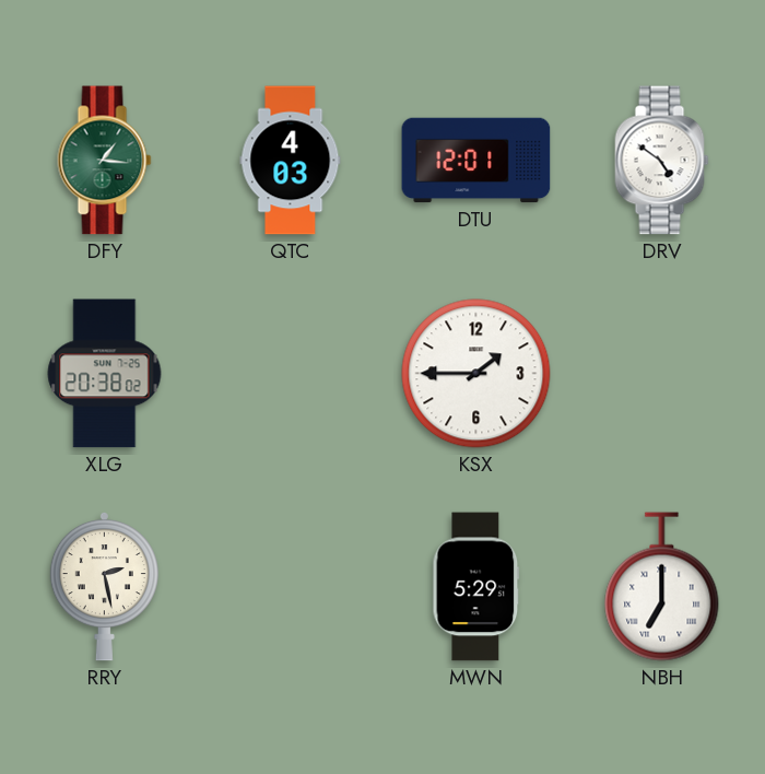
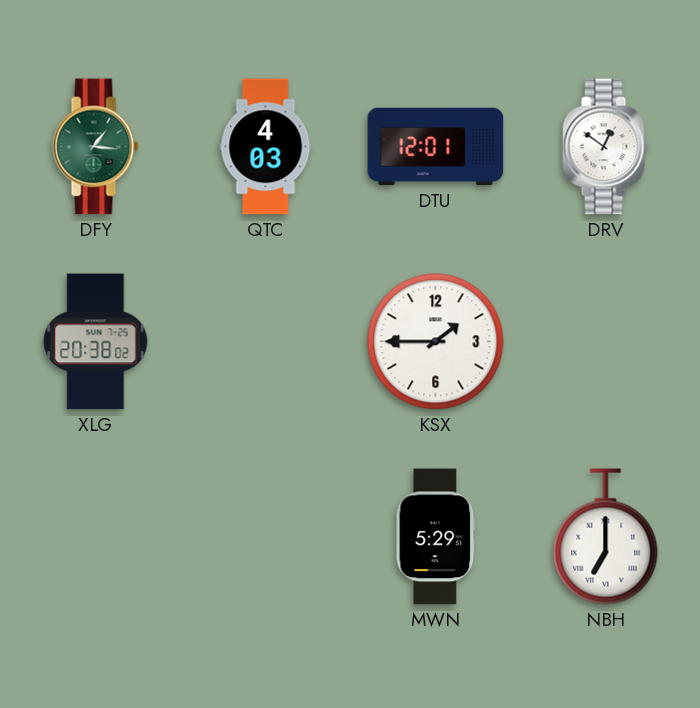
DRV: 4:51 -> 12:51 (606, 147)
RRY: 2:28 -> none (104, 586)
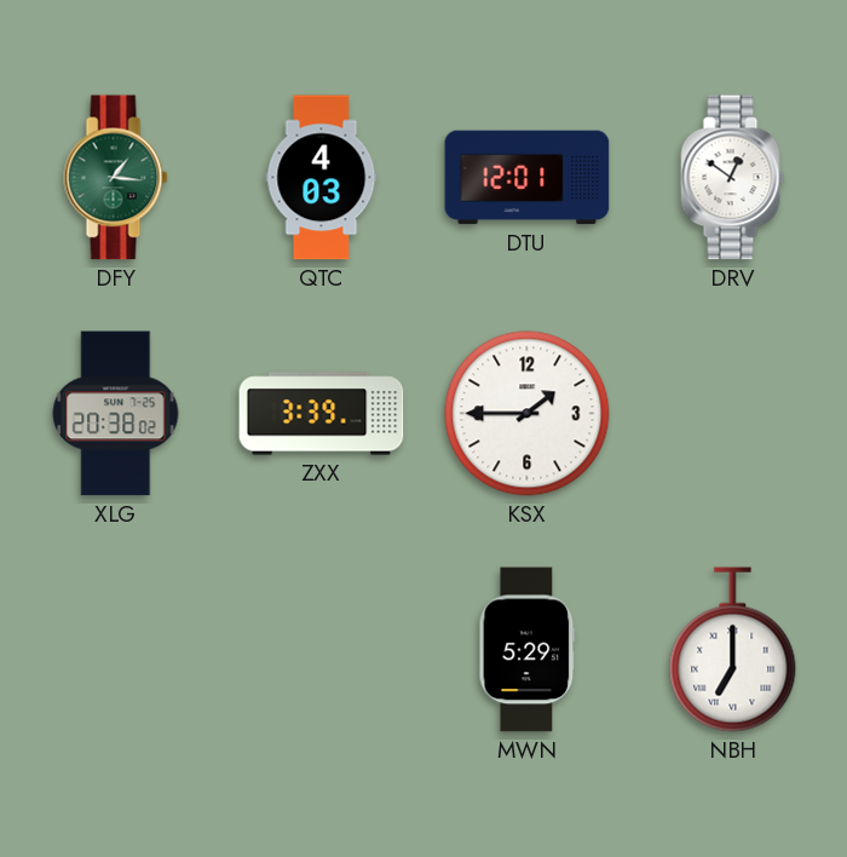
ZXX: none -> 3:39 (322, 414)
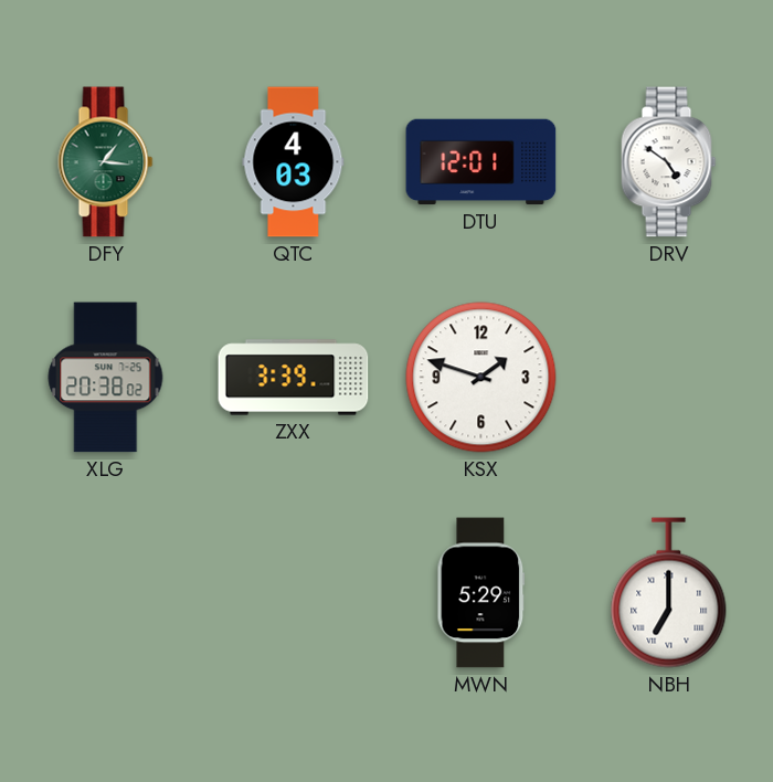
DRV: 12:51 -> 4:51 (669, 162)
KSX: 1:45 -> 1:48 (481, 378)
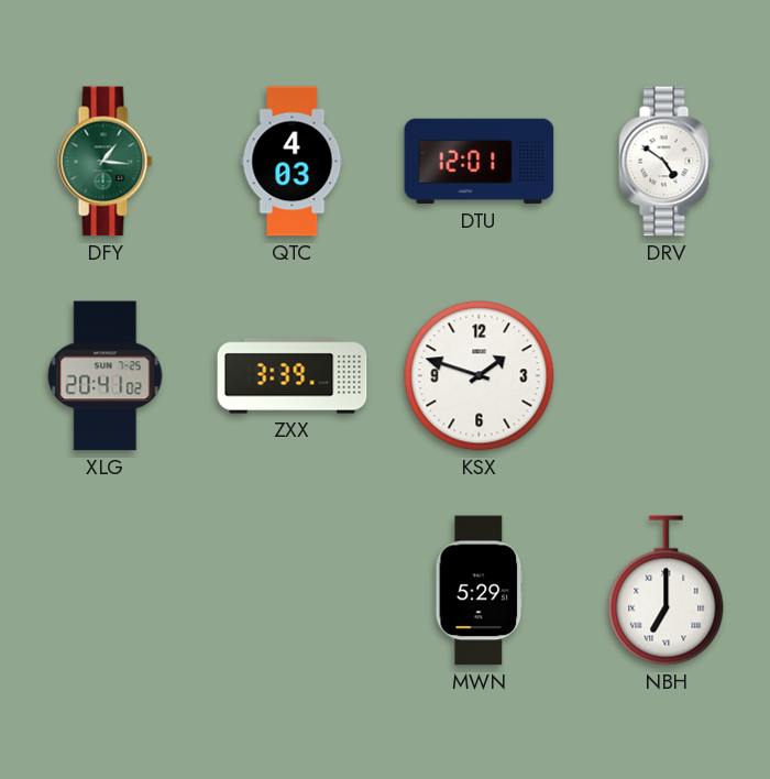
XLG: 20:38 -> 20:41 (106, 376)
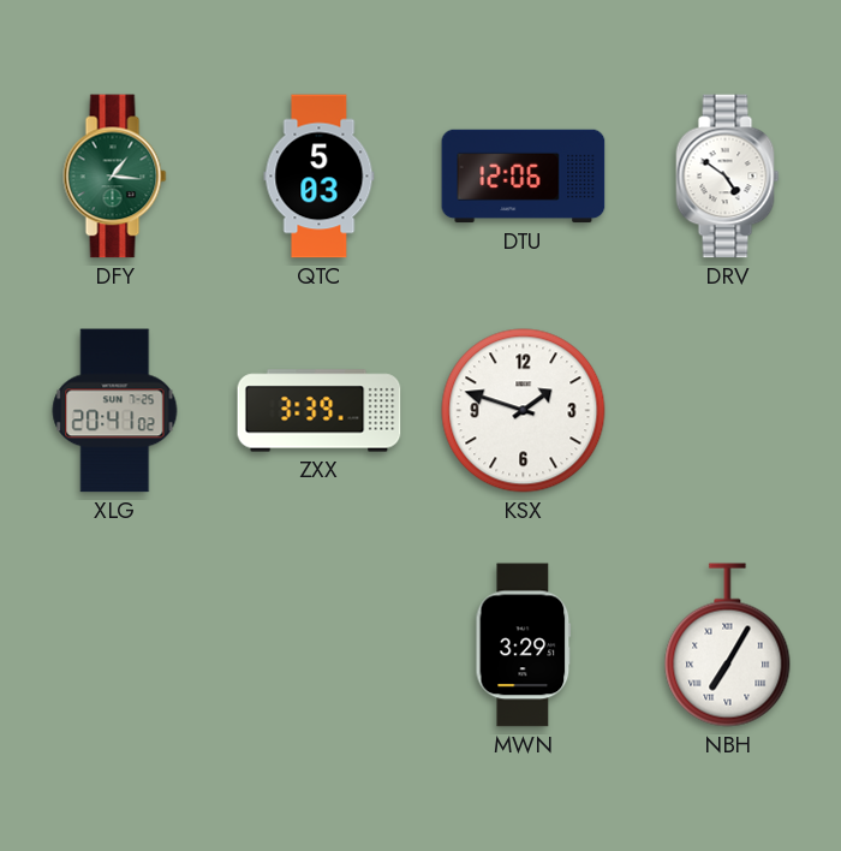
QTC: 4:03 -> 5:03 (320, 177)
DTU: 12:01 -> 12:06 (524, 177)
MWN: 5:29 -> 3:29 (524, 645)
NBH: 7:00 -> 7:05 (728, 645)
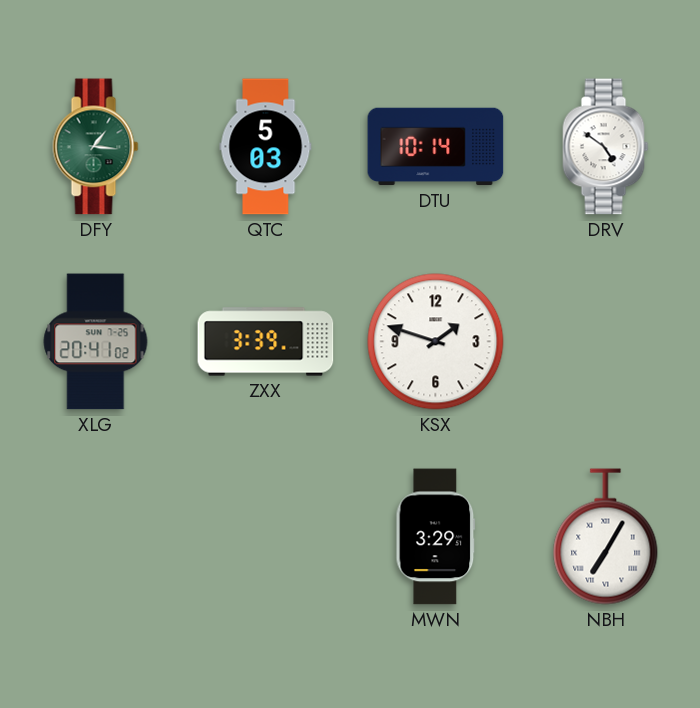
DTU: 12:06 -> 10:14 (436, 147)
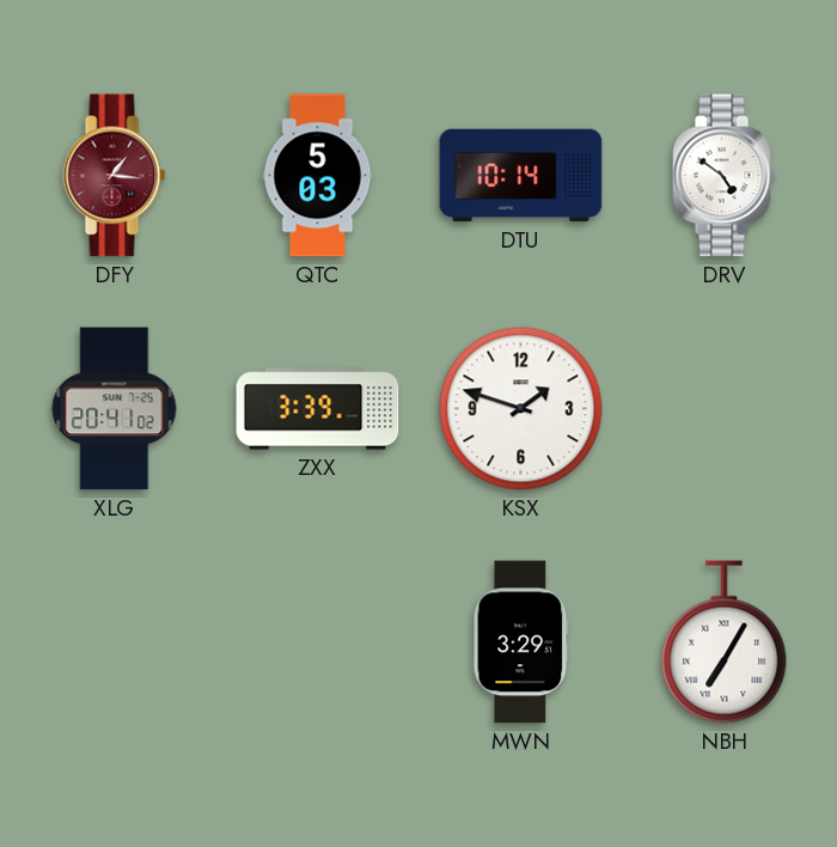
DFY dial: green -> burgundy (115, 176)
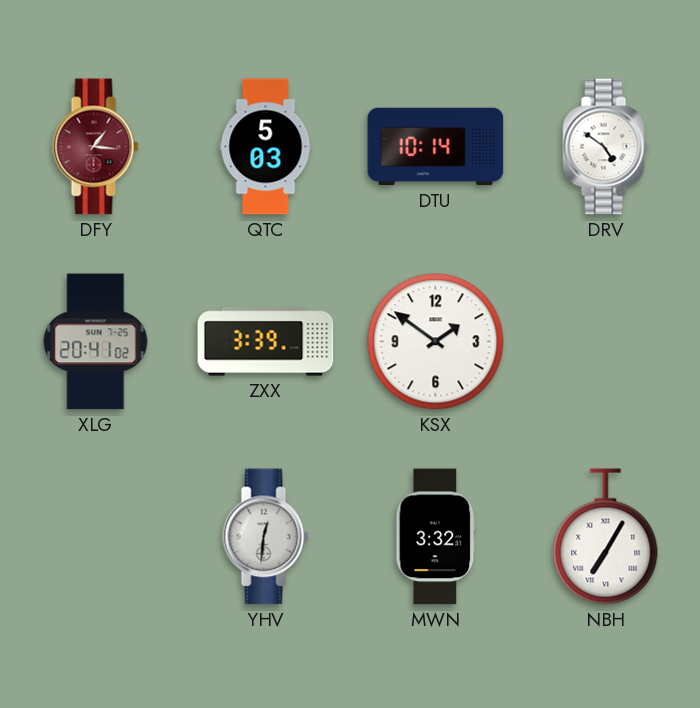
KSX: 1:48 -> 1:51 (436, 342)
YHV: none -> 12:31 (266, 537)
MWN: 3:29 -> 3:32 (436, 537)
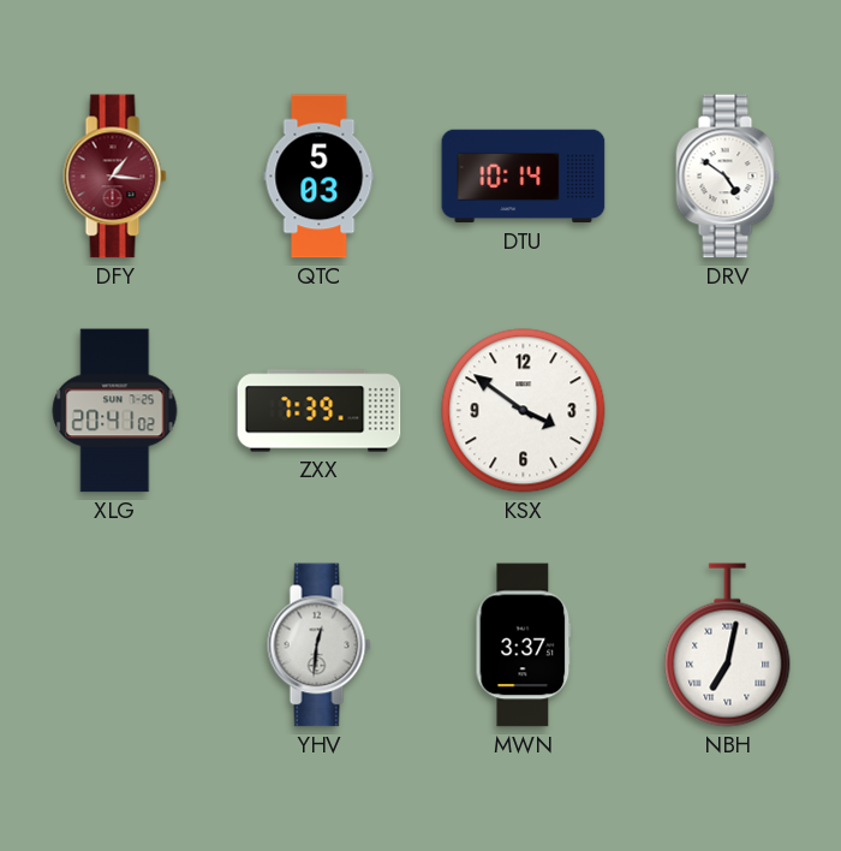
ZXX: 3:39 -> 7:39 (320, 411)
KSX: 1:51 -> 3:51 (524, 411)
MWN: 3:32 -> 3:37 (524, 645)
NBH: 7:05 -> 7:02 (728, 645)
